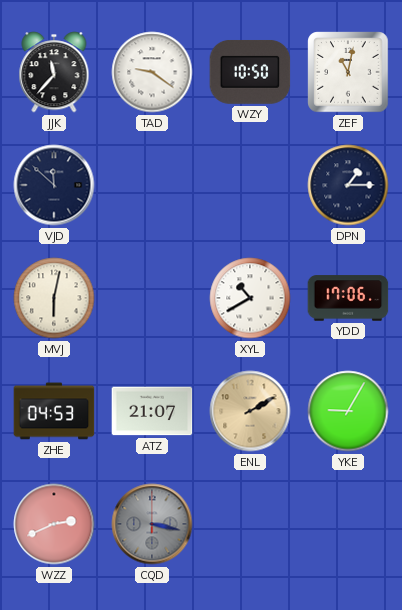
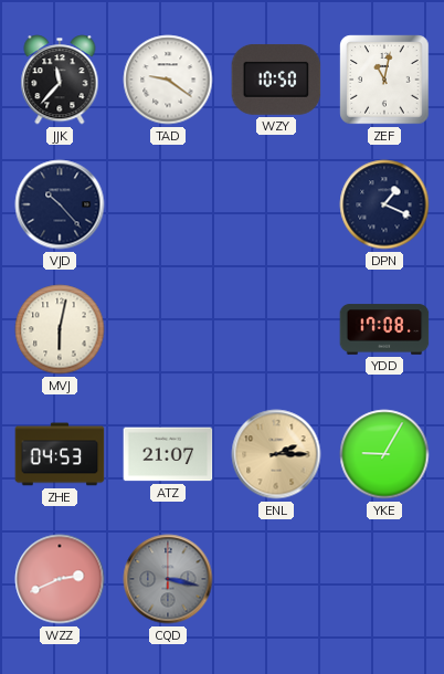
VJD: 11:52 -> 10:23 (60, 204)
DPN: 1:15 -> 1:19 (384, 204)
XYL: 10:40 -> none (250, 298)
YDD: 17:06 -> 17:08 (384, 329)
ENL: 2:10 -> 2:15 (276, 454)
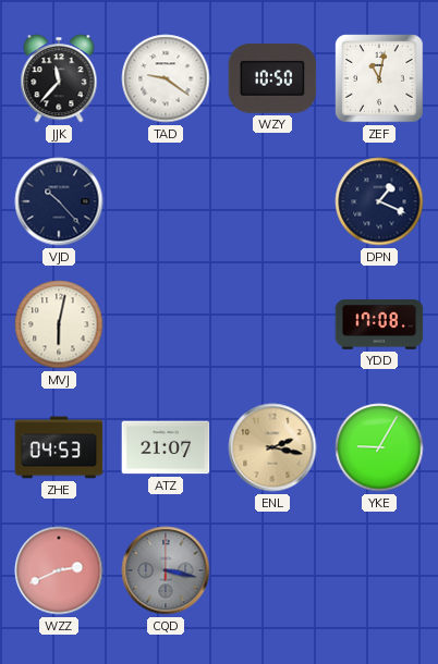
ENL: 2:15 -> 2:17 (272, 447)
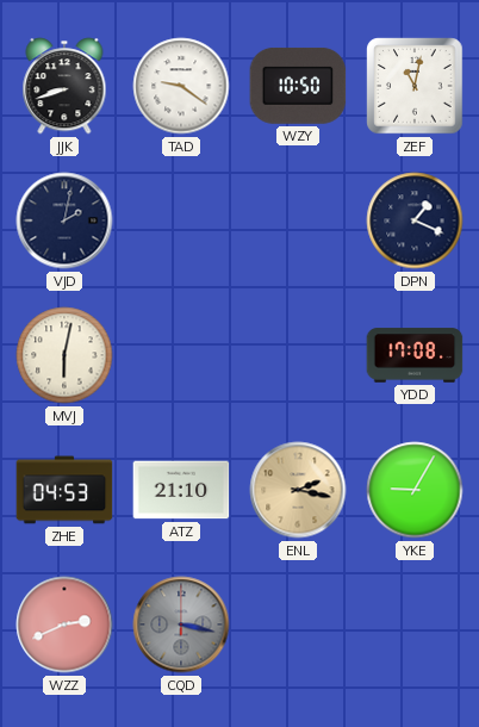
JJK: 11:37 -> 8:42 (64, 86)
VJD: 10:23 -> 2:02 (64, 220)
ATZ: 21:07 -> 21:10 (181, 490)
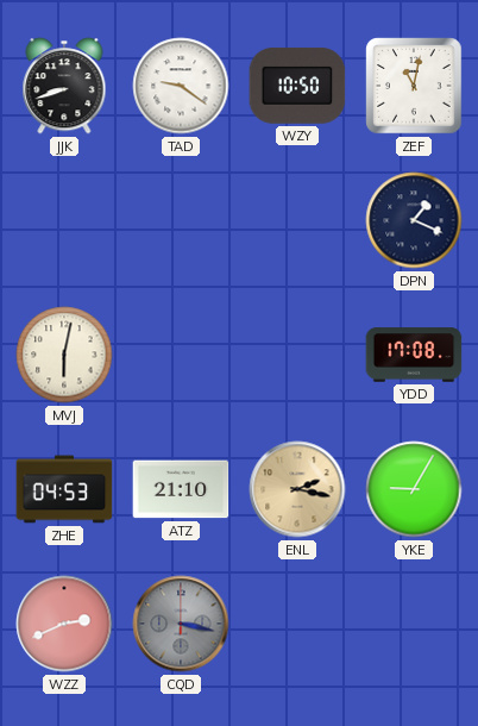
VJD: 2:02 -> none (64, 220)
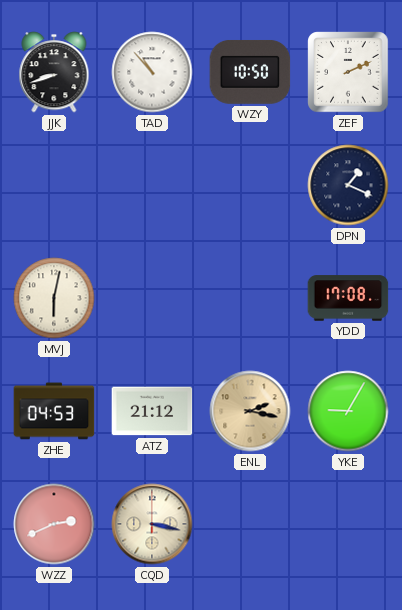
TAD: 9:21 -> 10:53 (152, 72)
ZEF: 11:02 -> 2:11 (348, 72)
ATZ: 21:10 -> 21:12 (152, 411)
CQD dial: grey -> cream (152, 524)
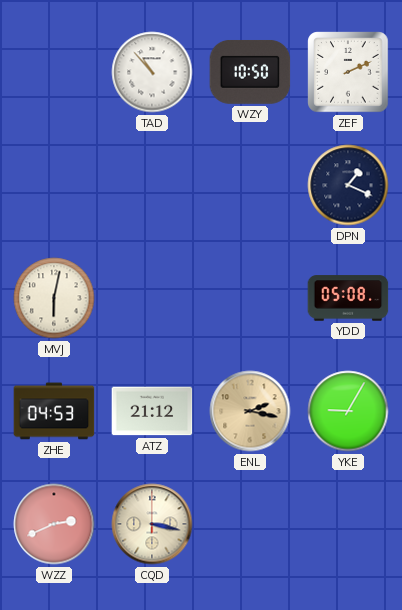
JJK: 8:42 -> none (54, 72)
YDD: 17:08 -> 05:08 (348, 298)
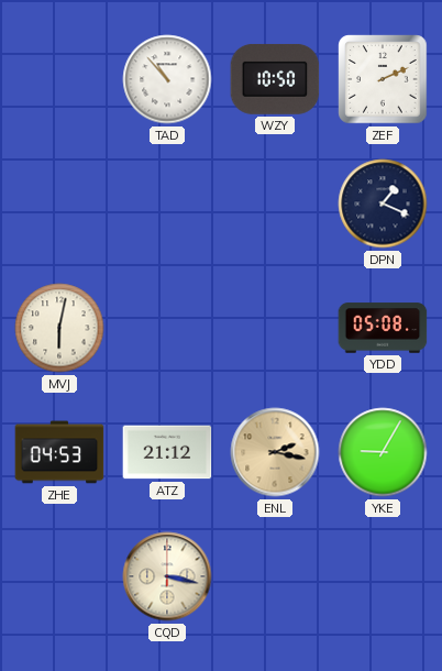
WZZ: 2:41 -> none (54, 524)
